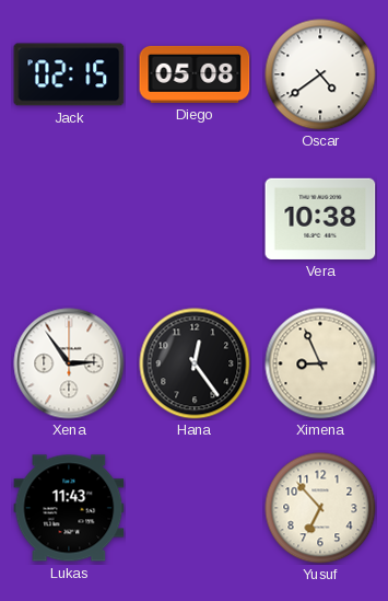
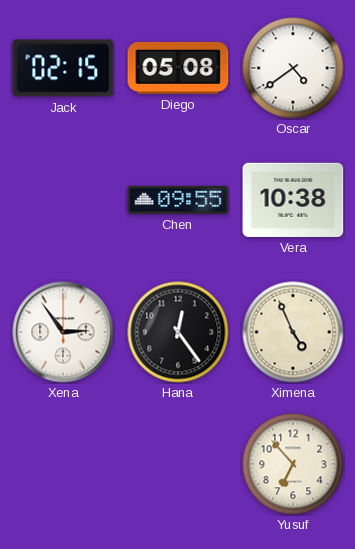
Chen: none -> 09:55 (178, 200)
Ximena: 8:56 -> 4:56 (293, 332)
Lukas: 11:43 -> none (69, 508)
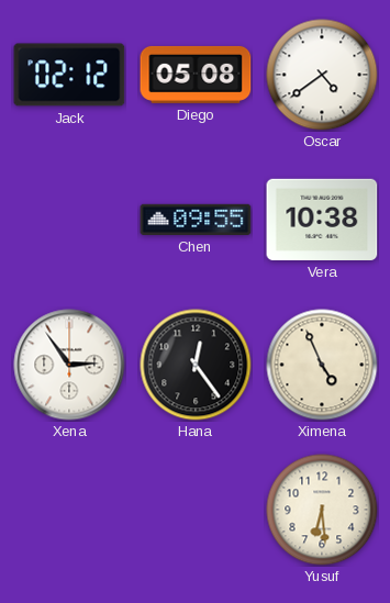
Jack: 02:15 -> 02:12 (69, 75)
Yusuf: 6:53 -> 6:29 (322, 510)
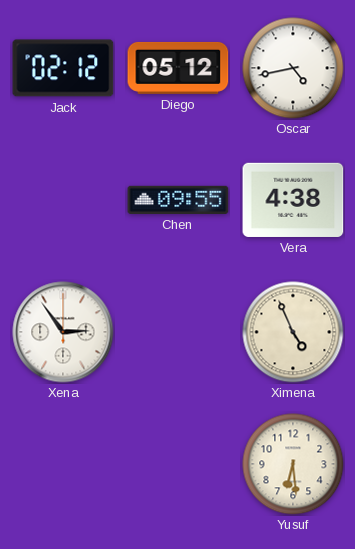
Diego: 05:08 -> 05:12 (178, 68)
Oscar: 4:39 -> 4:43 (293, 68)
Vera: 10:38 -> 4:38 (293, 200)
Hana: 12:24 -> none (196, 365)
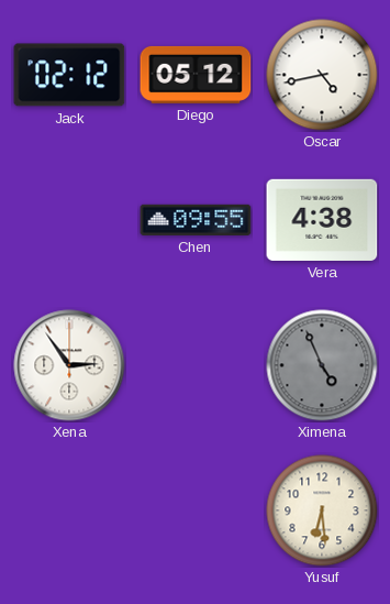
Ximena dial: cream -> grey (322, 365)
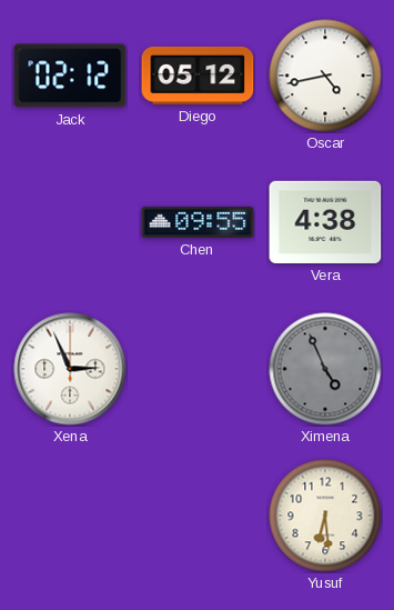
Xena: 2:54 -> 2:56 (70, 369)
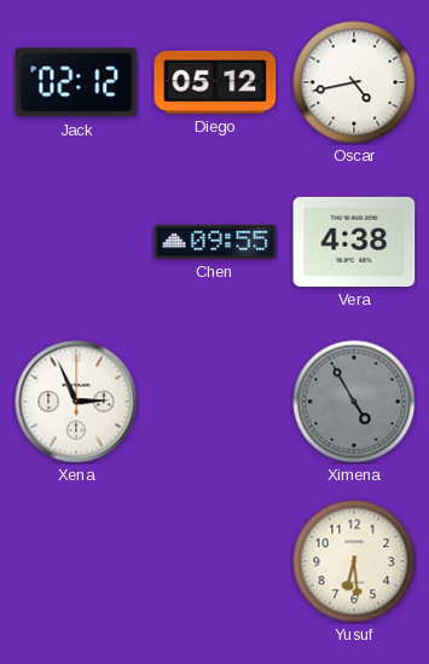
Ximena: 4:56 -> 4:55 (354, 402)
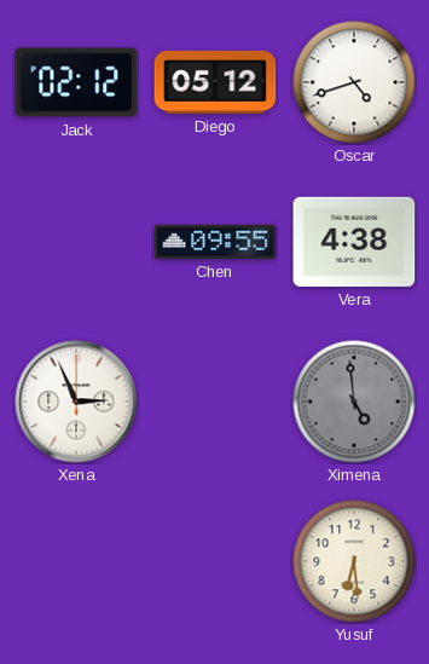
Oscar: 4:43 -> 4:42 (354, 82)
Ximena: 4:55 -> 4:59 (354, 402)
